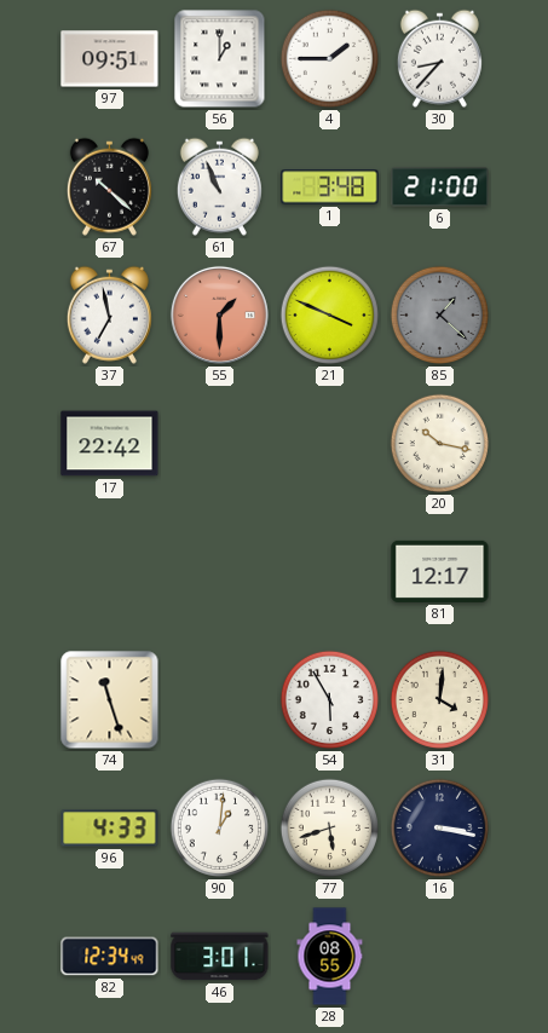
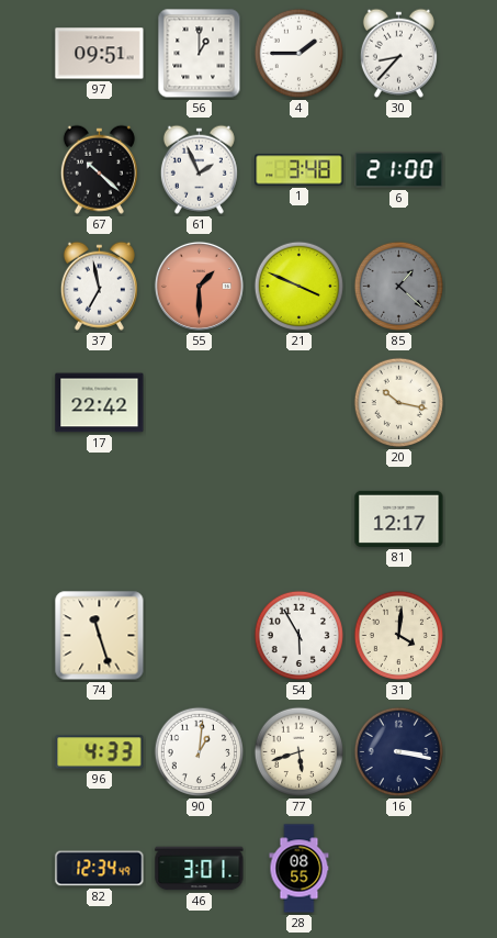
61: 10:56 -> 1:56 (199, 169)
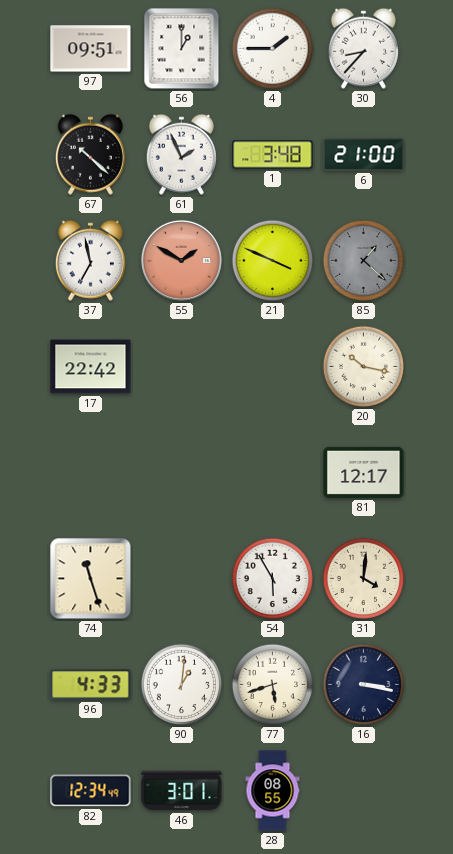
55: 1:30 -> 1:50 (181, 260)
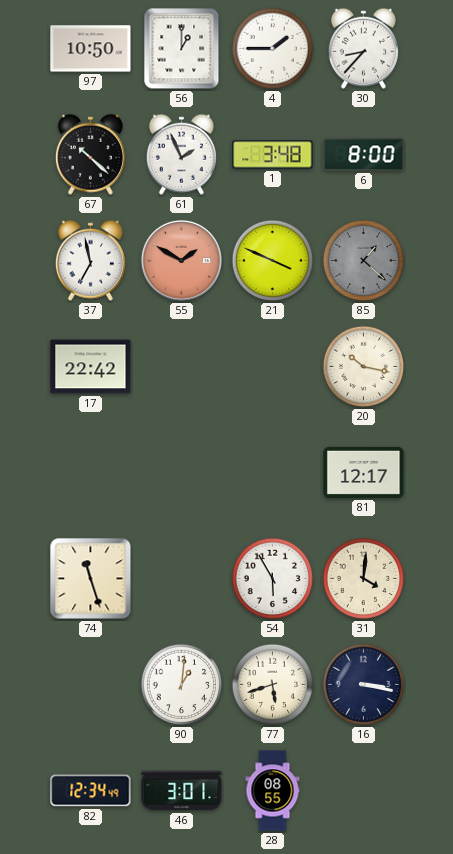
97: 09:51 -> 10:50 (91, 49)
6: 21:00 -> 8:00 (364, 155)
96: 4:33 -> none (91, 685)
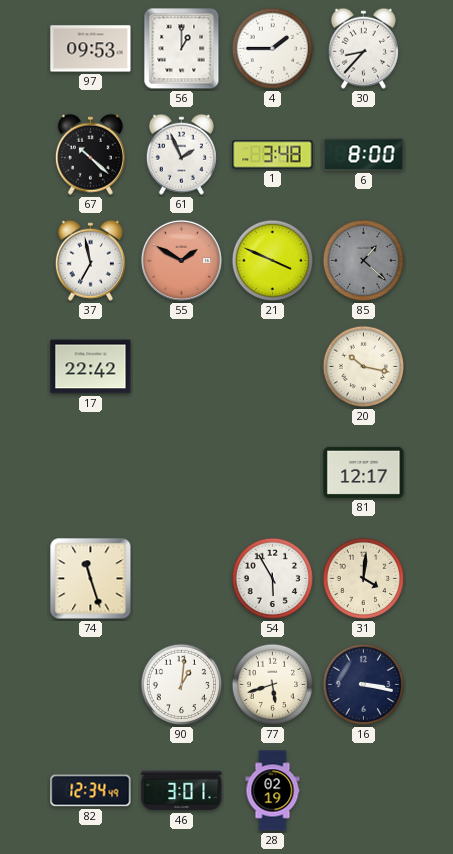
97: 10:50 -> 09:53 (91, 49)
28: 08:55 -> 02:19 (273, 791)
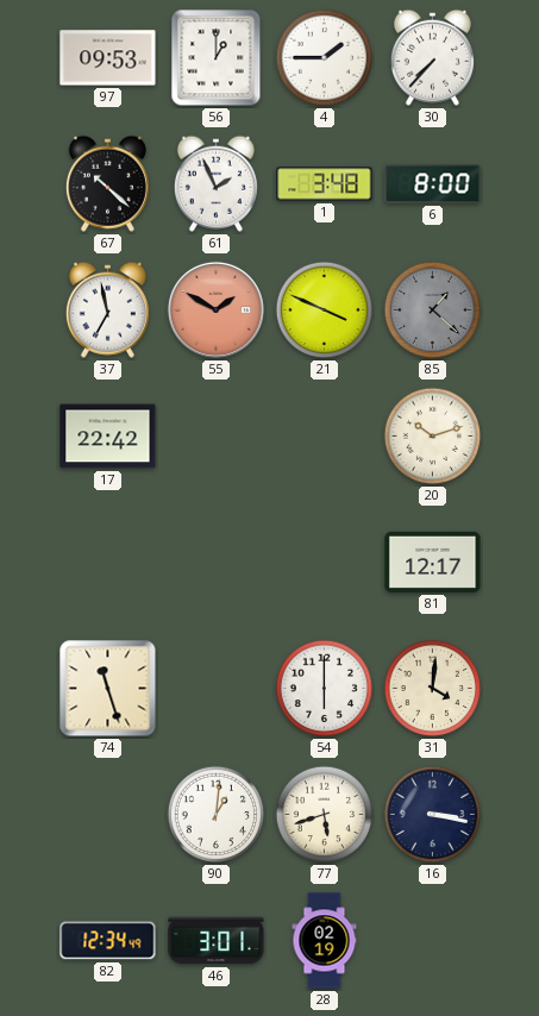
30: 8:37 -> 7:37 (432, 57)
20: 10:17 -> 10:12 (433, 437)
54: 5:55 -> 6:00 (325, 689)
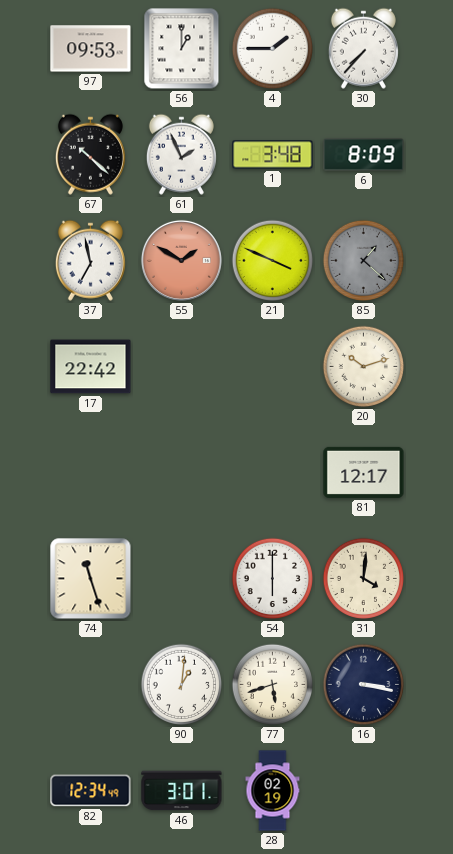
6: 8:00 -> 8:09 (364, 155)
